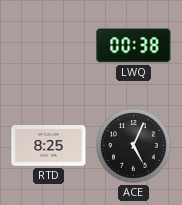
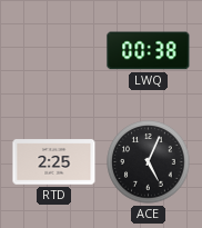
RTD: 8:25 -> 2:25 (54, 162)
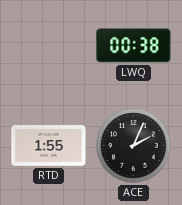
RTD: 2:25 -> 1:55 (49, 146)
ACE: 5:04 -> 2:04 (134, 146)
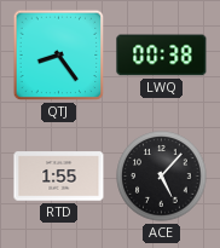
QTJ: none -> 8:24 (59, 56)
ACE: 2:04 -> 5:07 (162, 177)
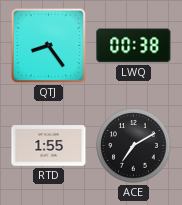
ACE: 5:07 -> 7:10 (134, 146)
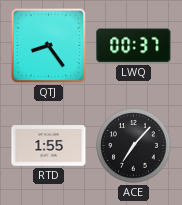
LWQ: 00:38 -> 00:37 (134, 46)
ACE: 7:10 -> 7:07 (134, 146)
